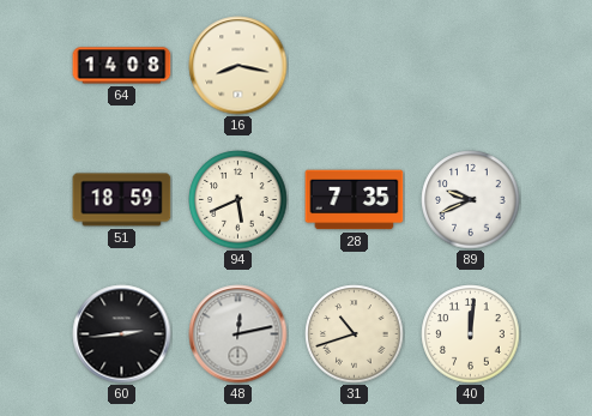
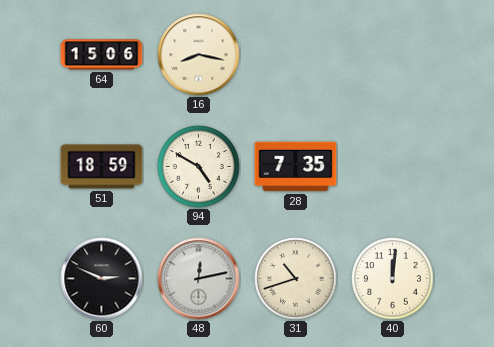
64: 14:08 -> 15:06 (102, 55)
94: 5:41 -> 4:50 (199, 167)
89: 9:41 -> none (471, 200)
60: 2:44 -> 2:49 (102, 279)
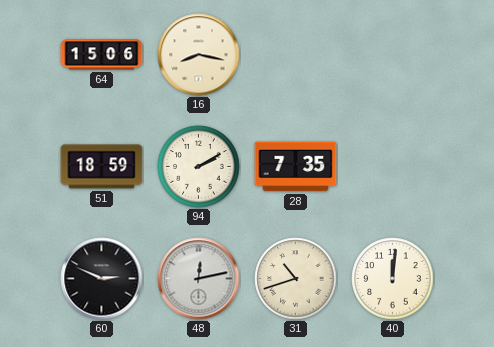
94: 4:50 -> 2:10 (199, 167)
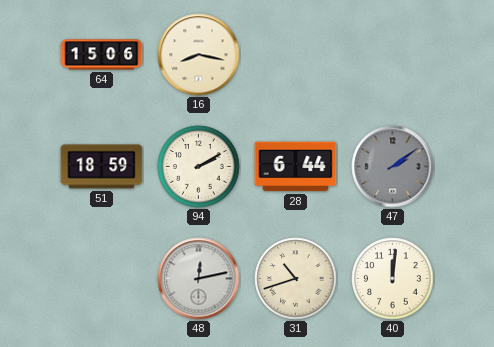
28: 7:35 -> 6:44 (296, 167)
47: none -> 2:09 (393, 167)
60: 2:49 -> none (102, 279)
